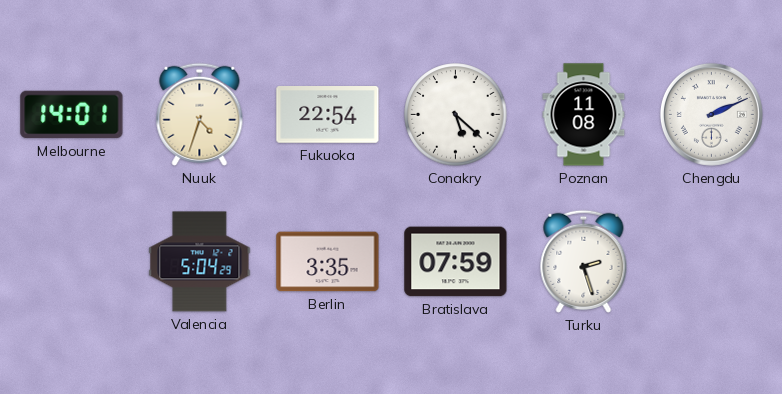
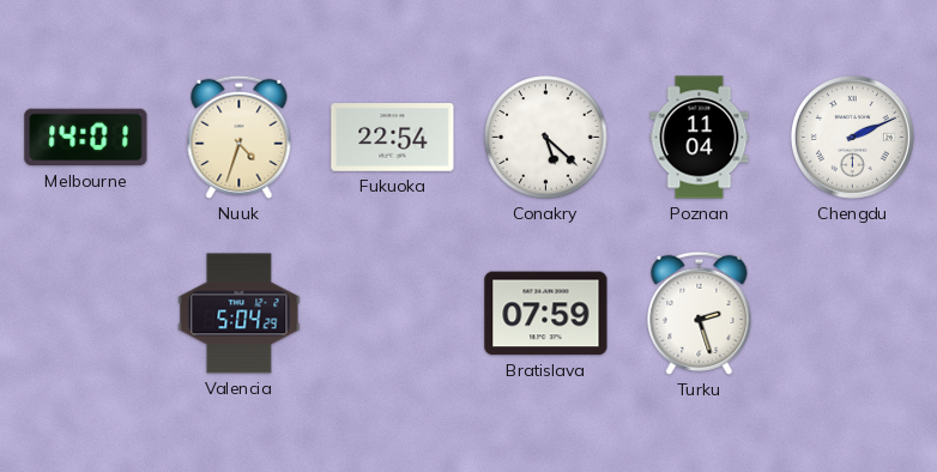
Poznan: 11:08 -> 11:04 (700, 138)
Berlin: 3:35 -> none (328, 262)
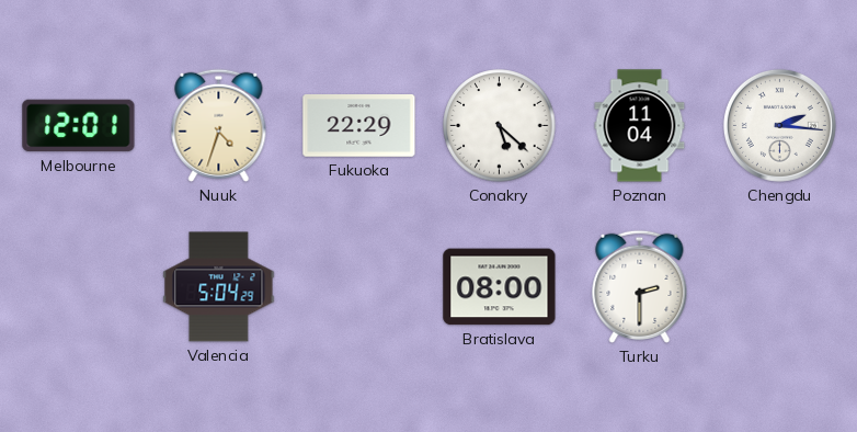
Melbourne: 14:01 -> 12:01 (79, 126)
Fukuoka: 22:54 -> 22:29 (359, 126)
Chengdu: 2:11 -> 2:16 (779, 125)
Bratislava: 07:59 -> 08:00 (500, 287)
Turku: 2:27 -> 2:30 (640, 286)
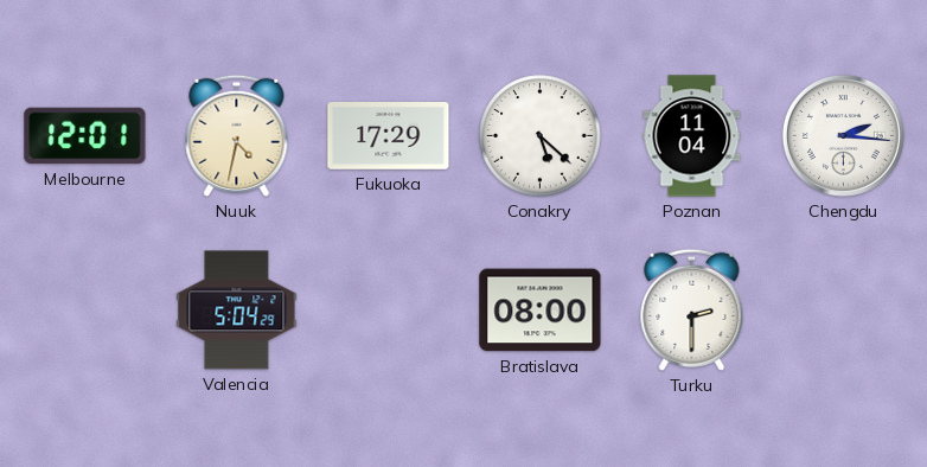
Nuuk: 4:33 -> 4:32 (237, 135)
Fukuoka: 22:29 -> 17:29 (389, 136)
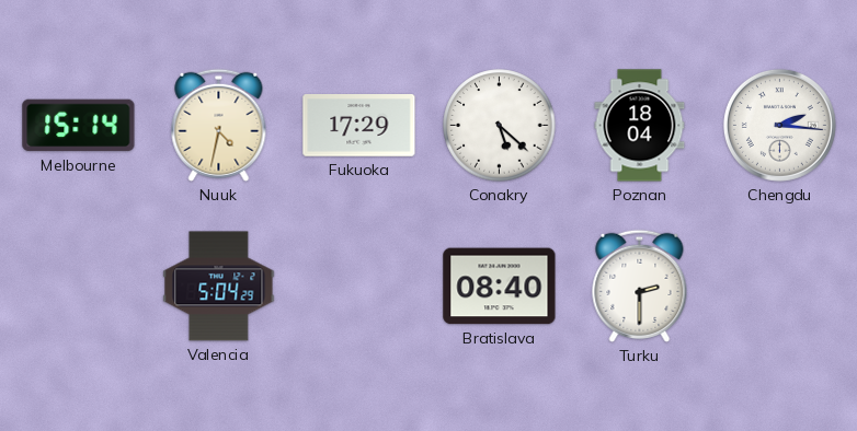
Melbourne: 12:01 -> 15:14 (79, 126)
Poznan: 11:04 -> 18:04 (640, 126)
Bratislava: 08:00 -> 08:40 (500, 287)
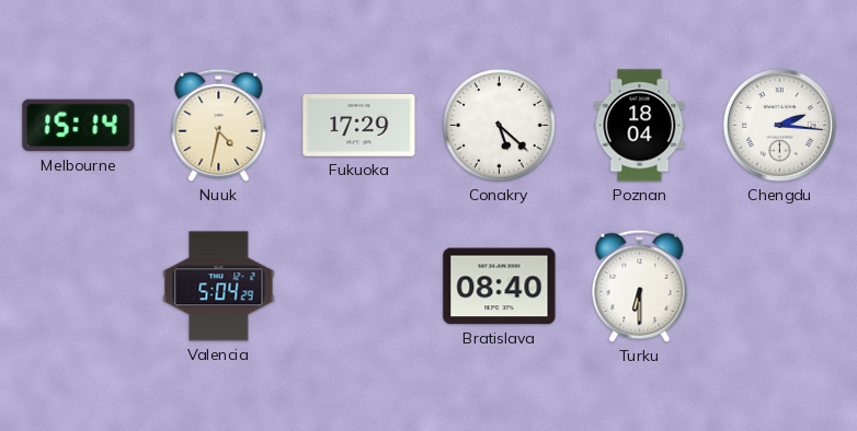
Turku: 2:30 -> 6:30 (640, 286)
